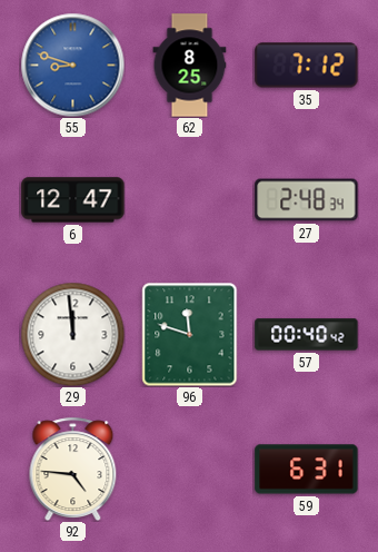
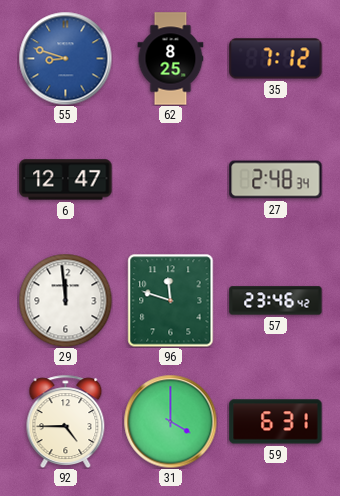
57: 00:40 -> 23:46 (276, 301)
92: 4:46 -> 4:45 (66, 421)
31: none -> 4:00 (170, 421)
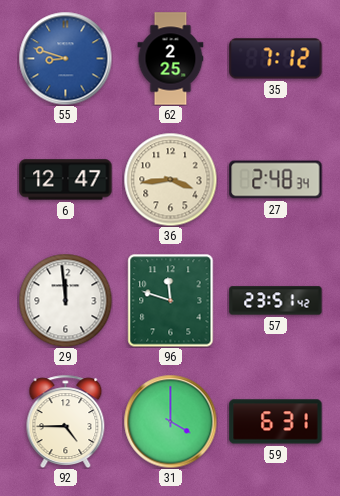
62: 8:25 -> 2:25 (171, 59)
36: none -> 3:44 (170, 179)
57: 23:46 -> 23:51 (276, 301)
